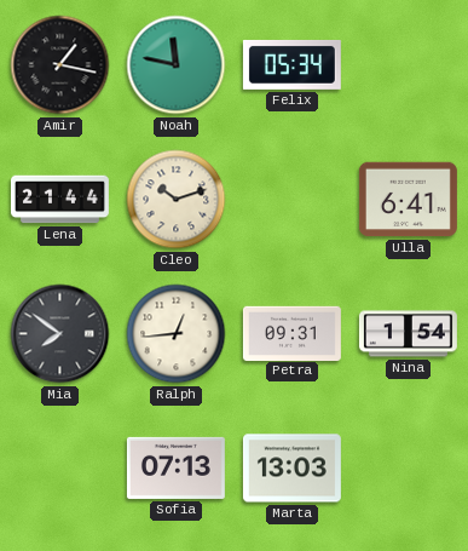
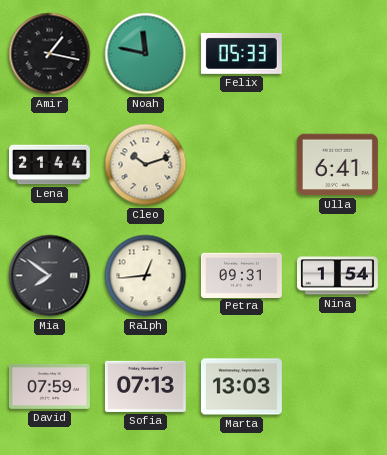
Felix: 05:34 -> 05:33 (241, 53)
David: none -> 07:59 (49, 386)
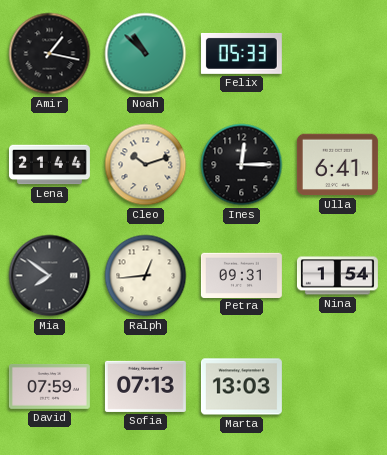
Noah: 11:47 -> 10:52 (146, 54)
Ines: none -> 12:15 (242, 165)
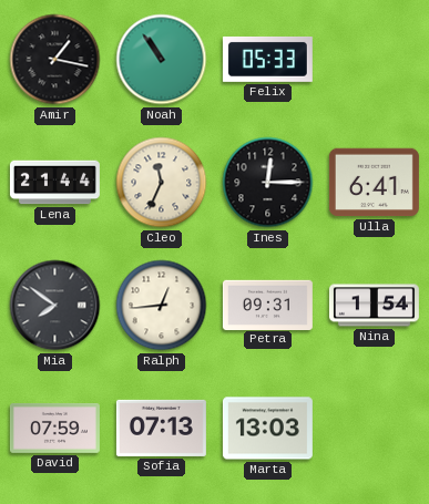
Noah: 10:52 -> 10:54 (162, 60)
Cleo: 10:12 -> 11:34 (162, 183)
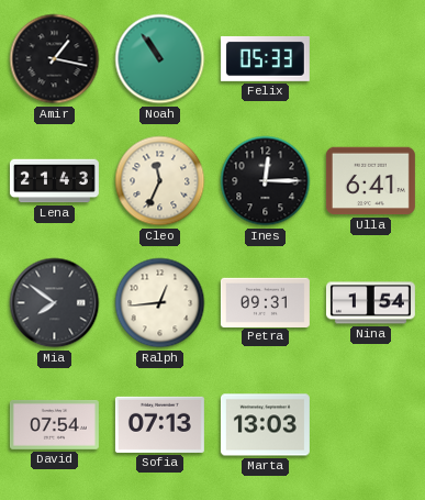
Lena: 21:44 -> 21:43 (54, 181)
David: 07:59 -> 07:54 (54, 424)
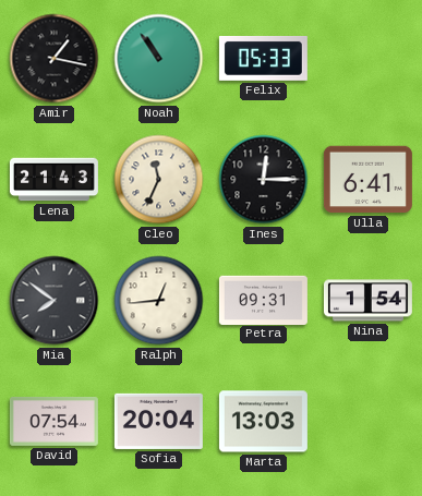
Sofia: 07:13 -> 20:04 (158, 421)
